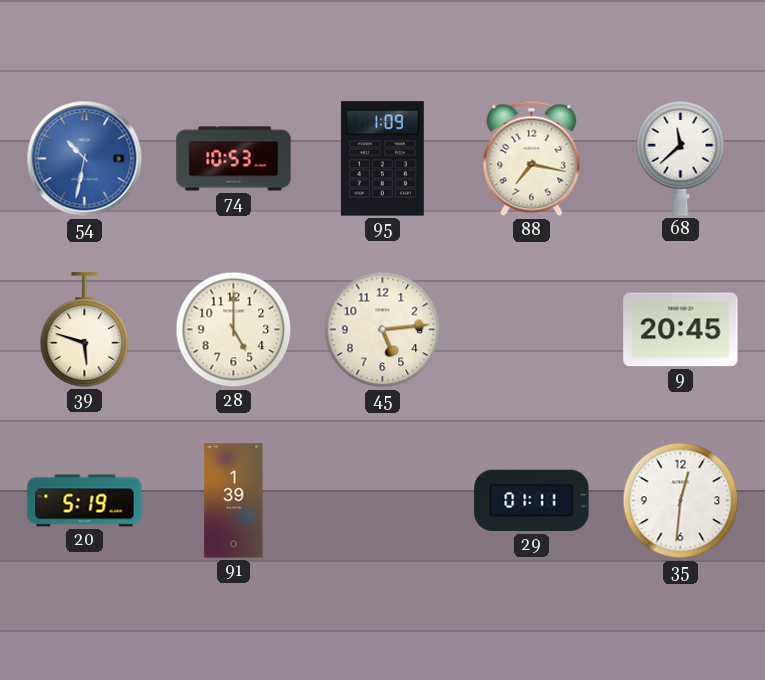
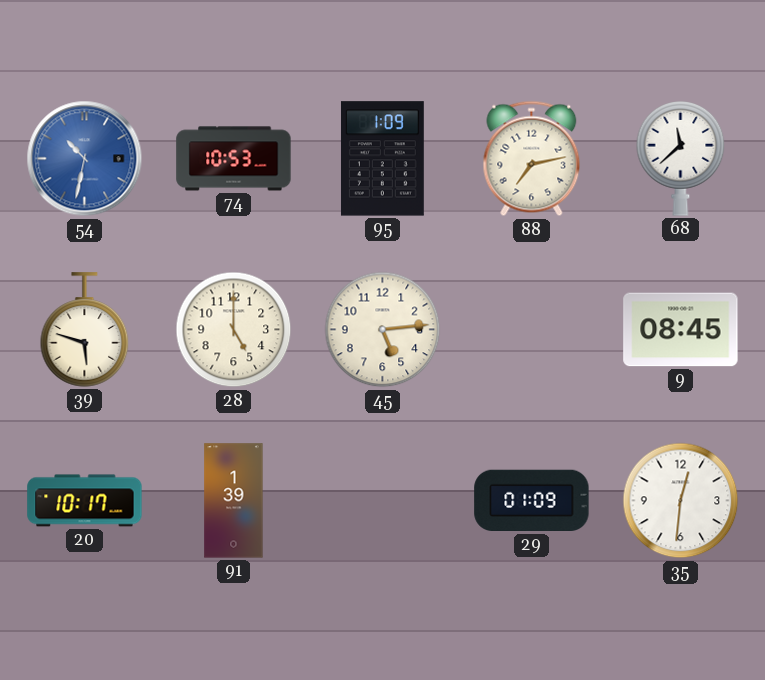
88: 7:17 -> 7:13 (532, 159)
9: 20:45 -> 08:45 (681, 330)
20: 5:19 -> 10:17 (85, 501)
29: 01:11 -> 01:09 (532, 501)
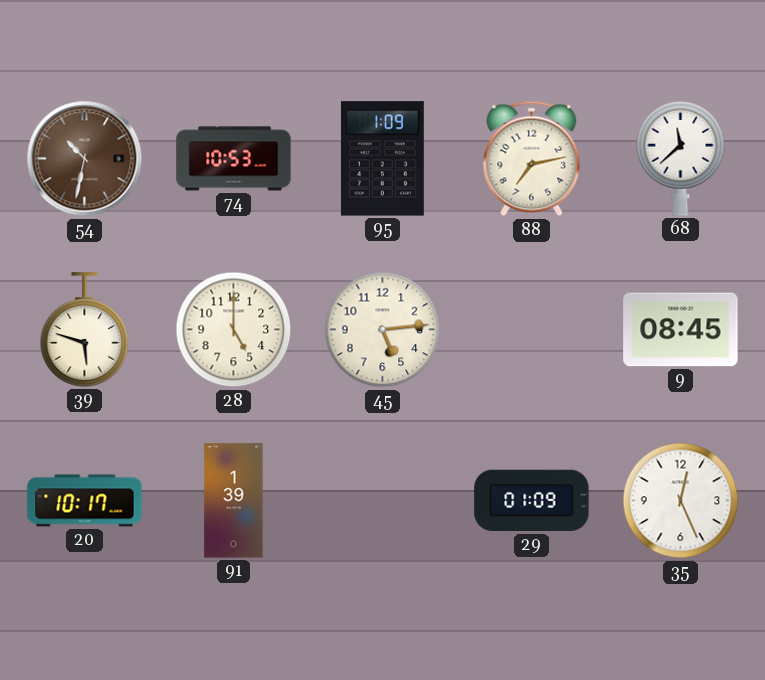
54 dial: blue -> brown (85, 159)
35: 12:31 -> 12:26 (681, 501)
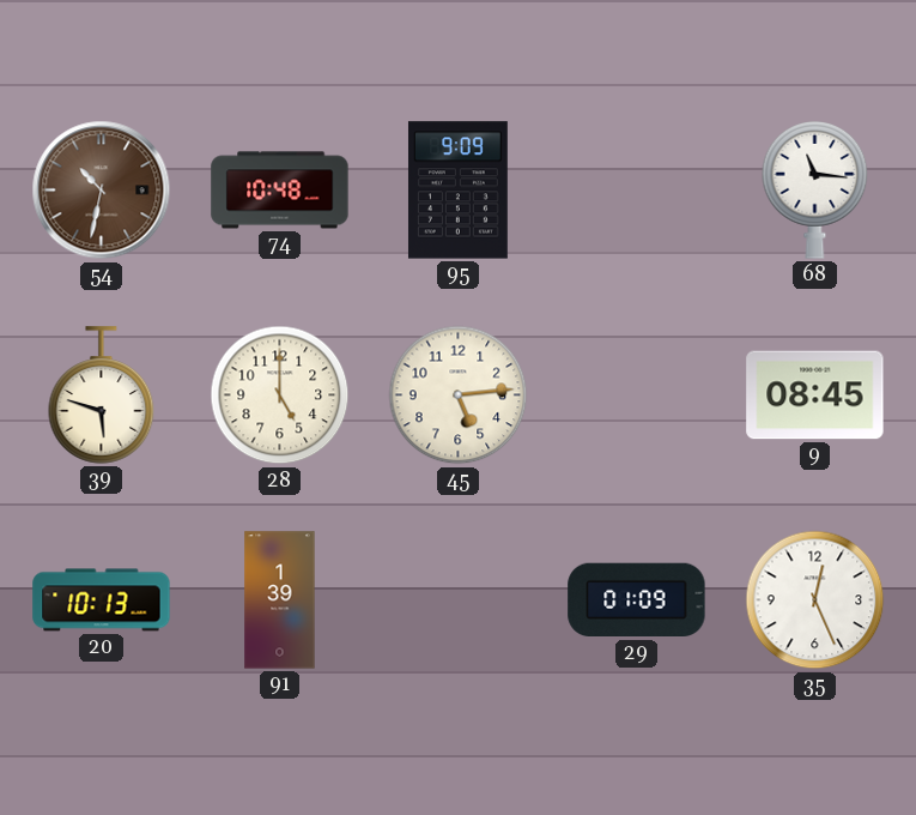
74: 10:53 -> 10:48 (280, 191)
95: 1:09 -> 9:09 (457, 191)
88: 7:13 -> none (532, 159)
68: 11:38 -> 11:16 (815, 191)
20: 10:17 -> 10:13 (102, 600)
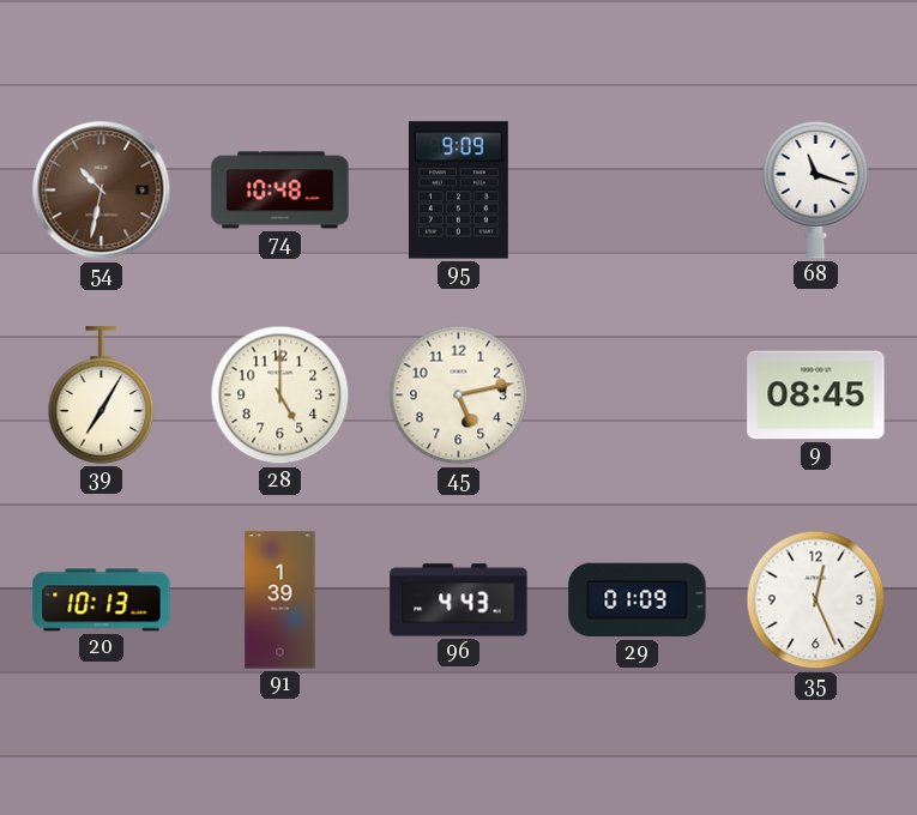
68: 11:16 -> 11:18 (816, 191)
39: 5:48 -> 7:05 (102, 396)
45: 5:14 -> 5:13 (459, 396)
96: none -> 4:43 (459, 600)
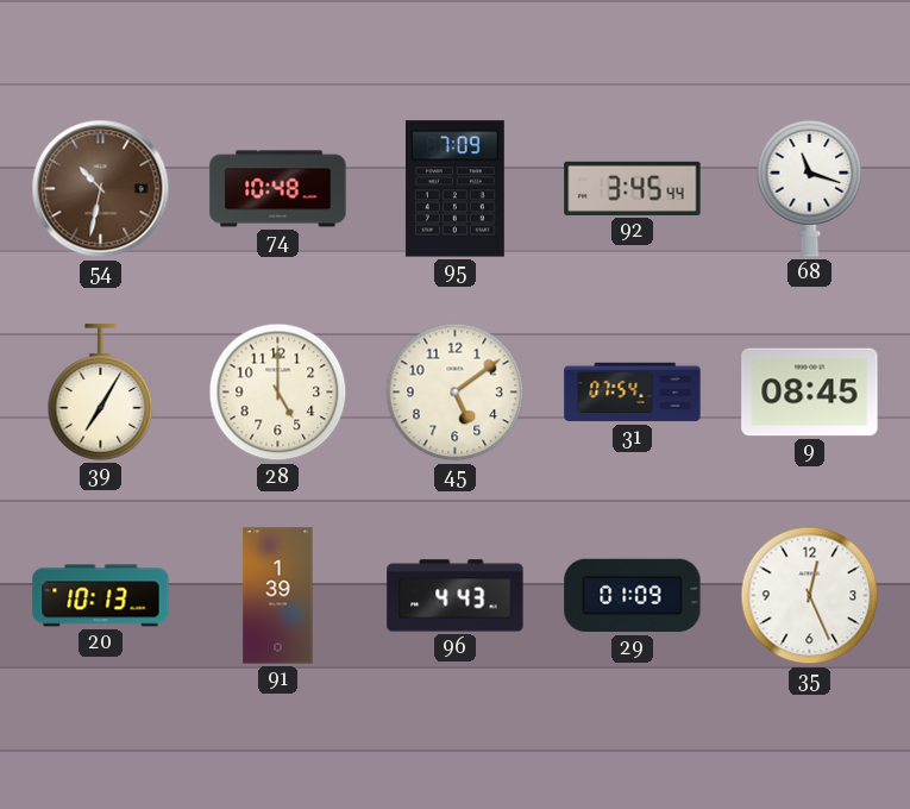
95: 9:09 -> 7:09 (454, 189)
92: none -> 3:45 (633, 188)
45: 5:13 -> 5:09 (456, 393)
31: none -> 07:54 (633, 393)
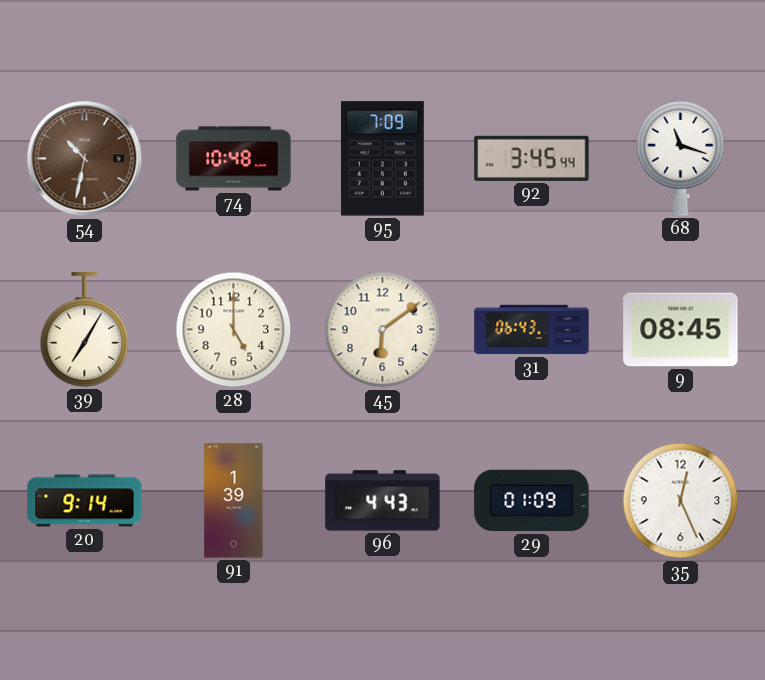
45: 5:09 -> 6:09 (383, 330)
31: 07:54 -> 06:43 (532, 330)
20: 10:13 -> 9:14 (85, 501)
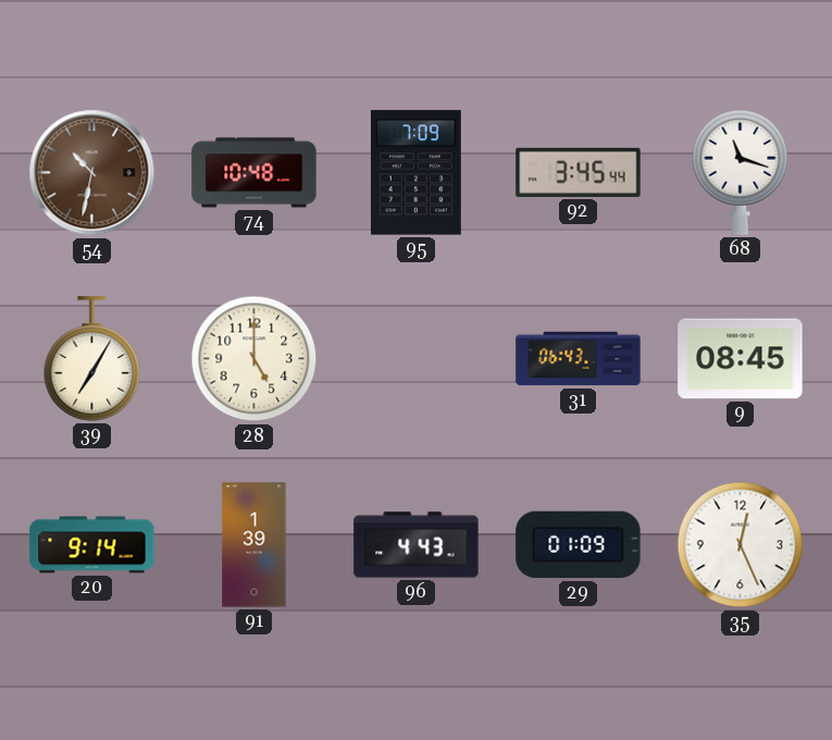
45: 6:09 -> none (383, 330)
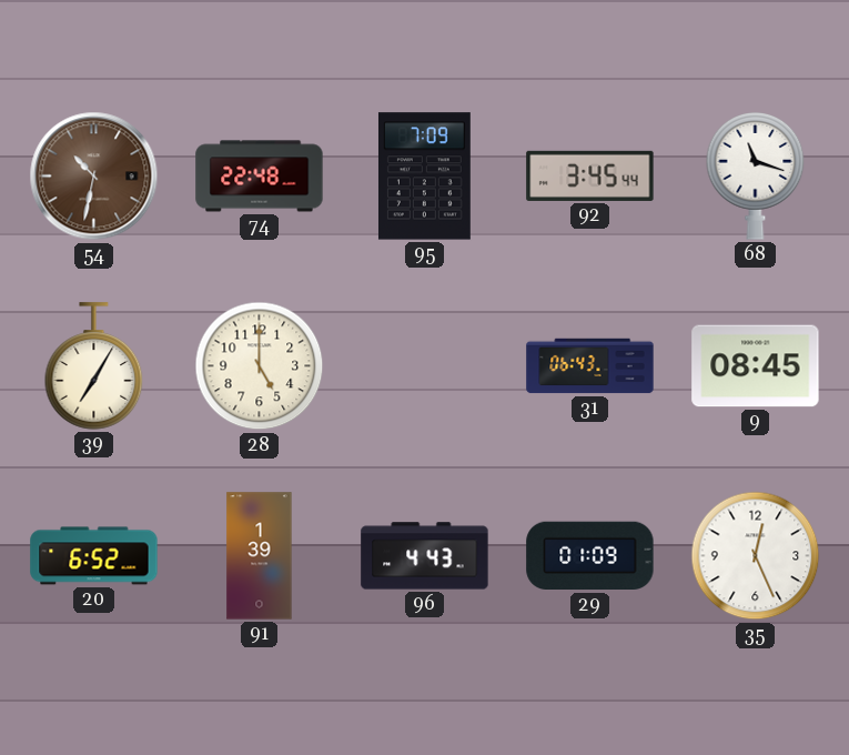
74: 10:48 -> 22:48 (260, 177)
20: 9:14 -> 6:52 (94, 556)
